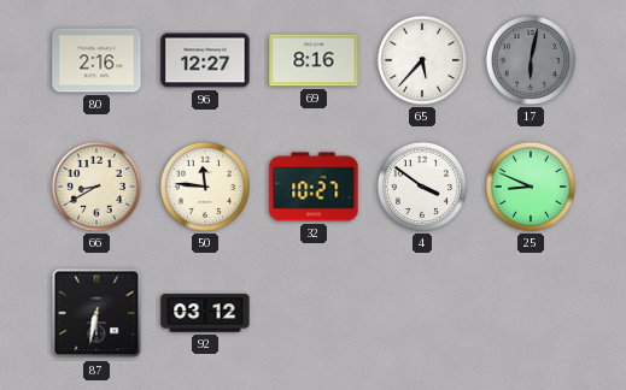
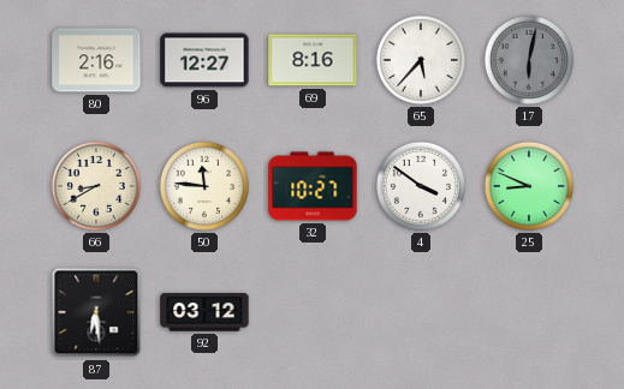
87: 6:32 -> 6:29 (96, 312)
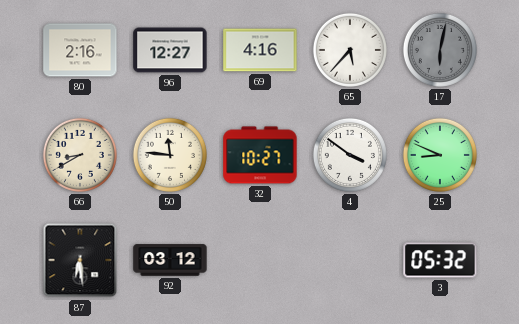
69: 8:16 -> 4:16 (260, 50)
3: none -> 05:32 (440, 260)
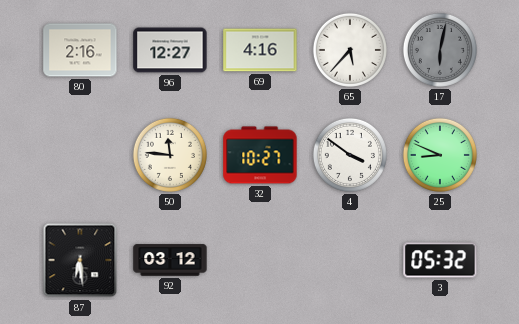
66: 8:40 -> none (80, 155)
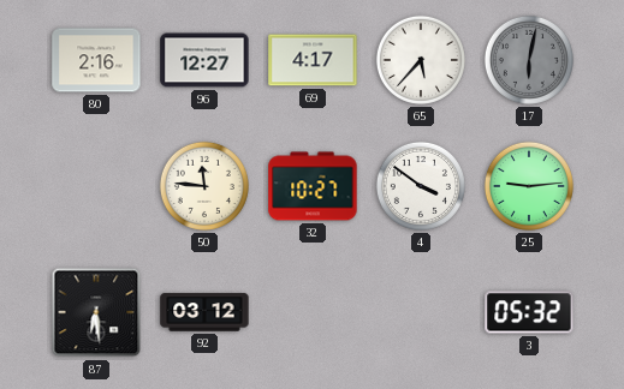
69: 4:16 -> 4:17 (313, 60)
25: 8:49 -> 9:14 (529, 186)
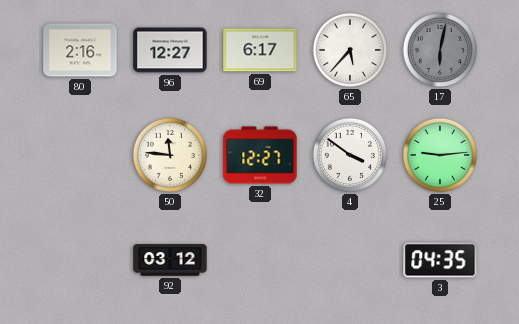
69: 4:17 -> 6:17 (260, 50)
32: 10:27 -> 12:27 (260, 155)
87: 6:29 -> none (96, 312)
3: 05:32 -> 04:35 (440, 260)
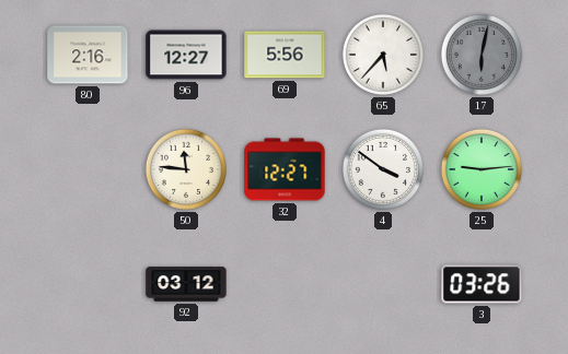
69: 6:17 -> 5:56 (285, 55)
3: 04:35 -> 03:26 (482, 284)
